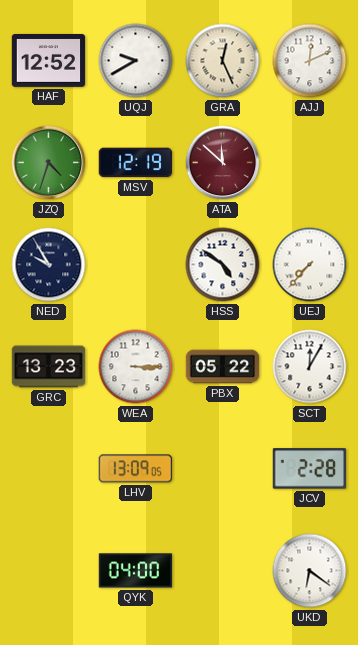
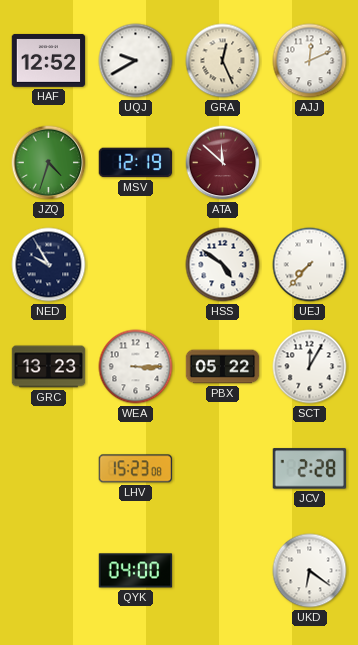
LHV: 13:09 -> 15:23 (135, 469)
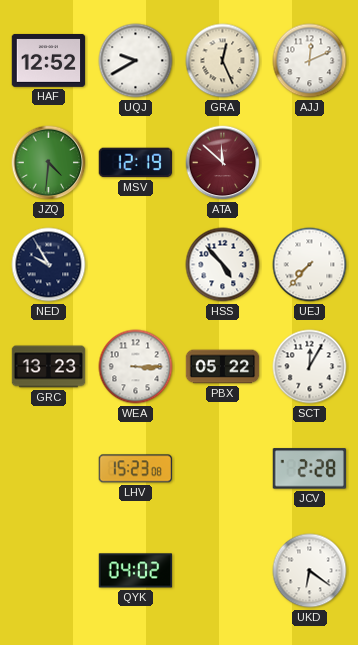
JZQ: 4:33 -> 4:31 (49, 163)
HSS: 4:51 -> 4:53 (223, 265)
QYK: 04:00 -> 04:02 (136, 571)
